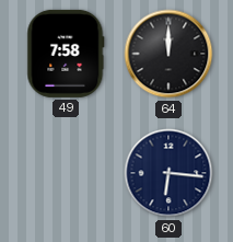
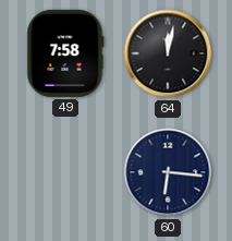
64: 12:00 -> 12:02 (168, 53)
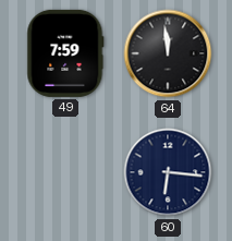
49: 7:58 -> 7:59 (65, 53)
64: 12:02 -> 11:59 (168, 53)
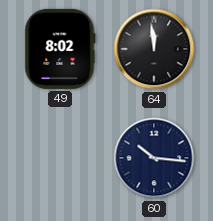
49: 7:59 -> 8:02 (60, 49)
60: 6:16 -> 10:16 (154, 158)
